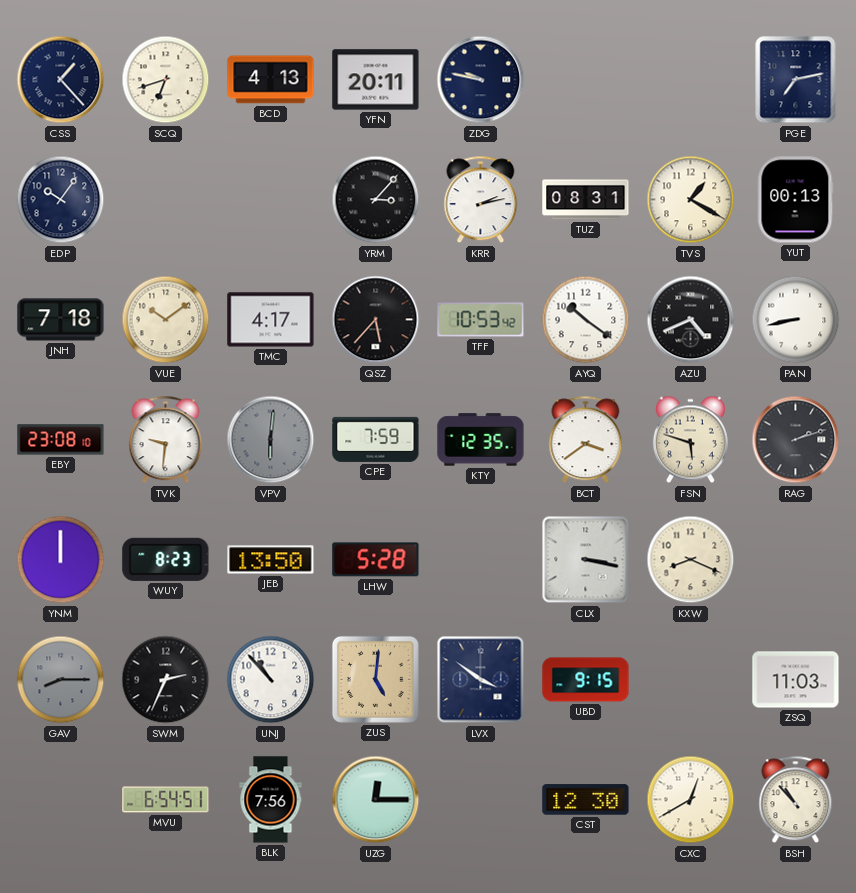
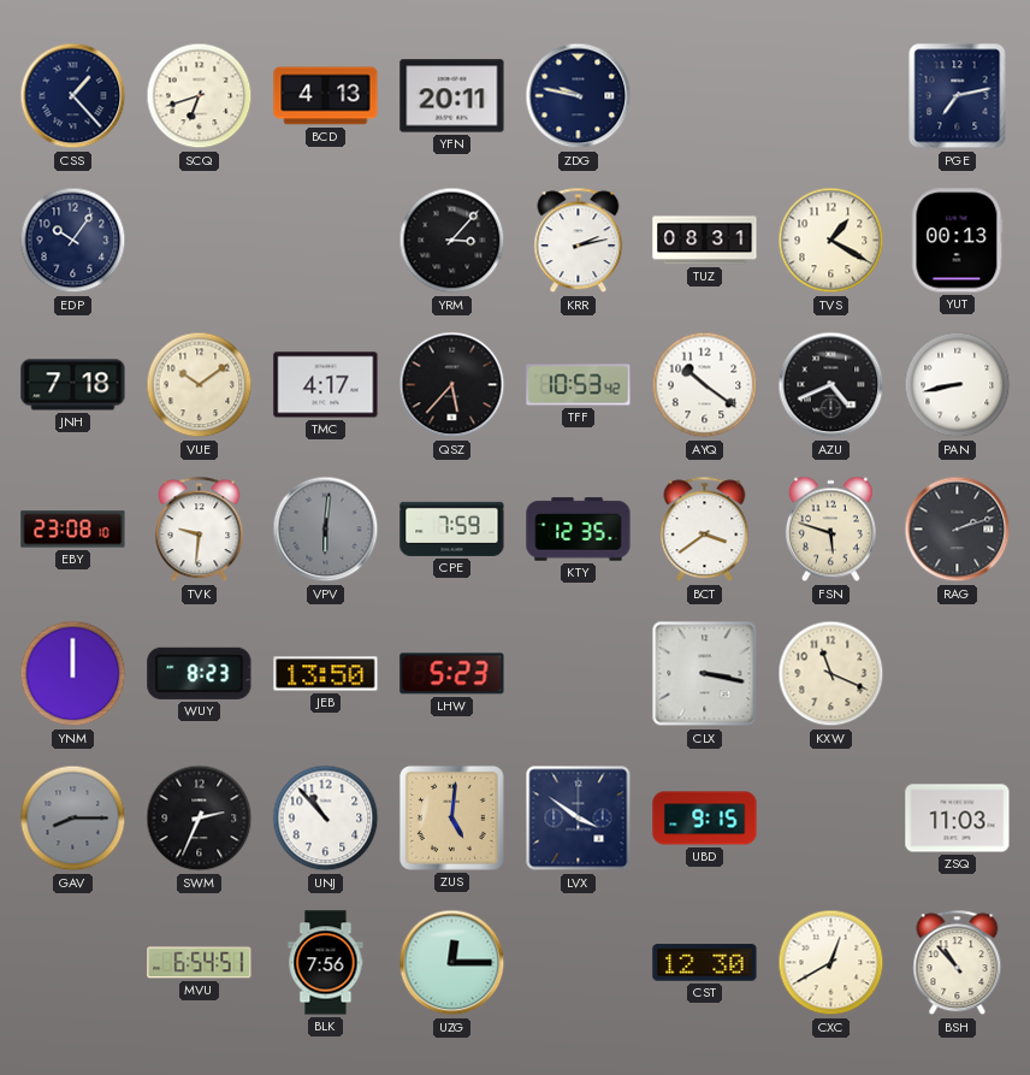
LHW: 5:28 -> 5:23 (452, 674)
KXW: 8:19 -> 11:19 (831, 674)
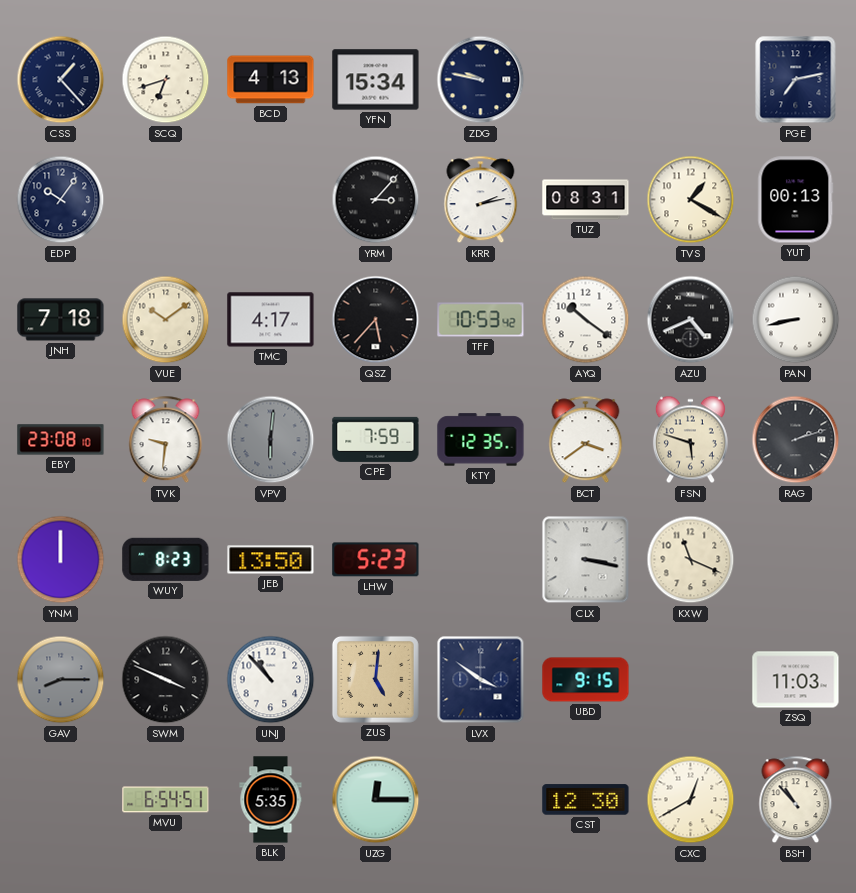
YFN: 20:11 -> 15:34 (376, 80)
SWM: 2:34 -> 3:49 (166, 680)
BLK: 7:56 -> 5:35 (271, 800)
